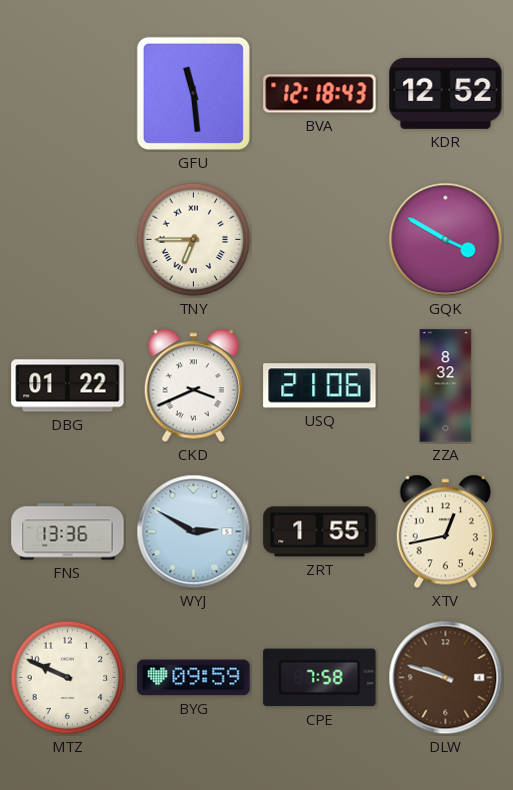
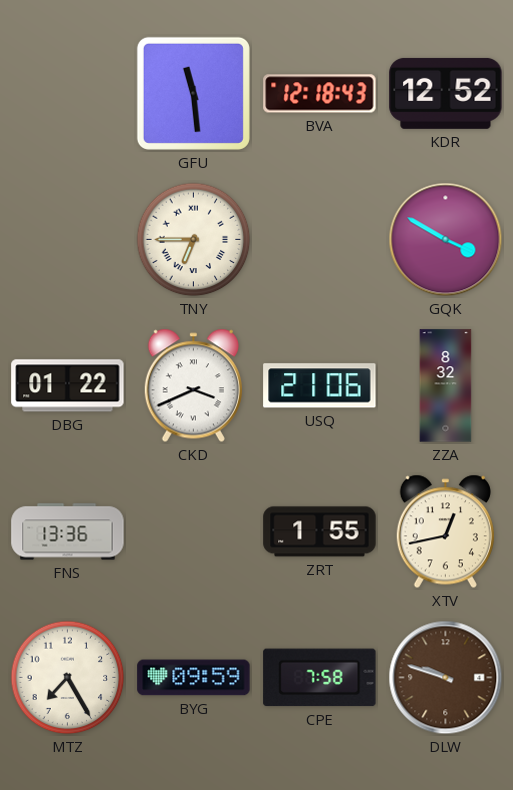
WYJ: 2:50 -> none (194, 532)
MTZ: 9:49 -> 7:25 (68, 678)
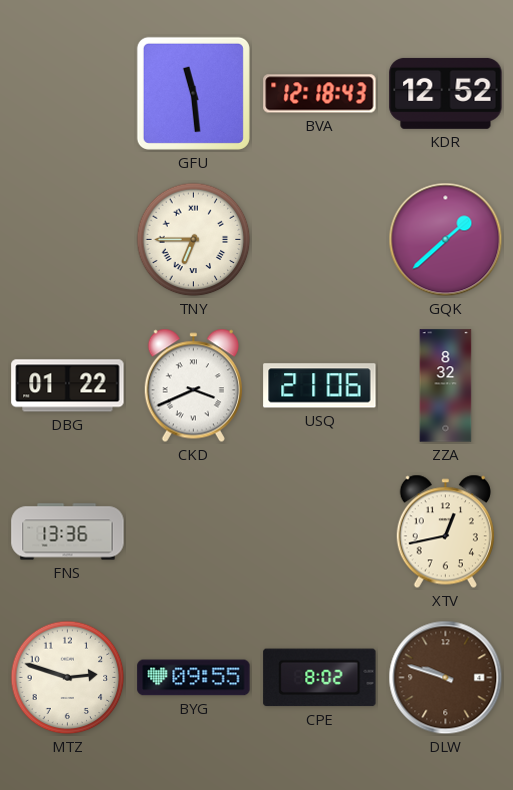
GQK: 3:50 -> 1:38 (446, 240)
ZRT: 1:55 -> none (320, 532)
MTZ: 7:25 -> 2:48 (68, 678)
BYG: 09:59 -> 09:55 (194, 678)
CPE: 7:58 -> 8:02 (320, 678)
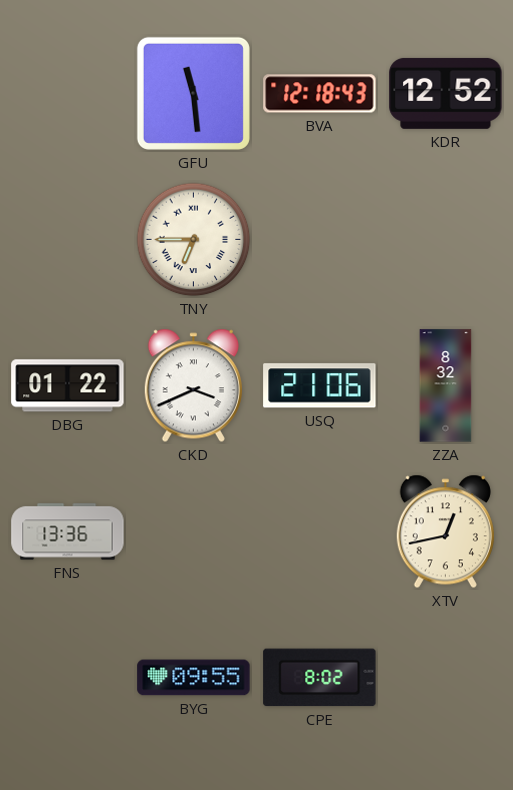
GQK: 1:38 -> none (446, 240)
MTZ: 2:48 -> none (68, 678)
DLW: 9:48 -> none (446, 678)
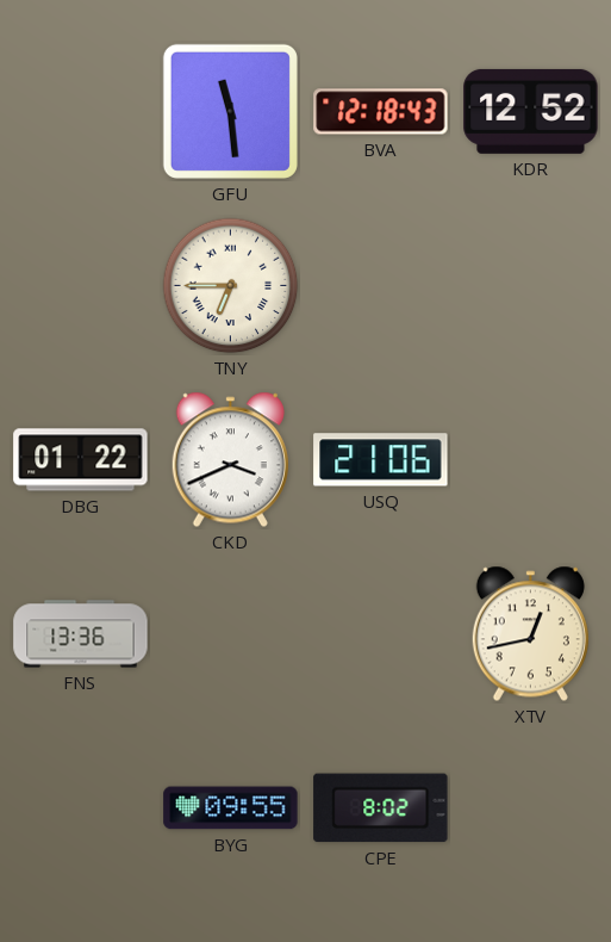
ZZA: 8:32 -> none (446, 386)
